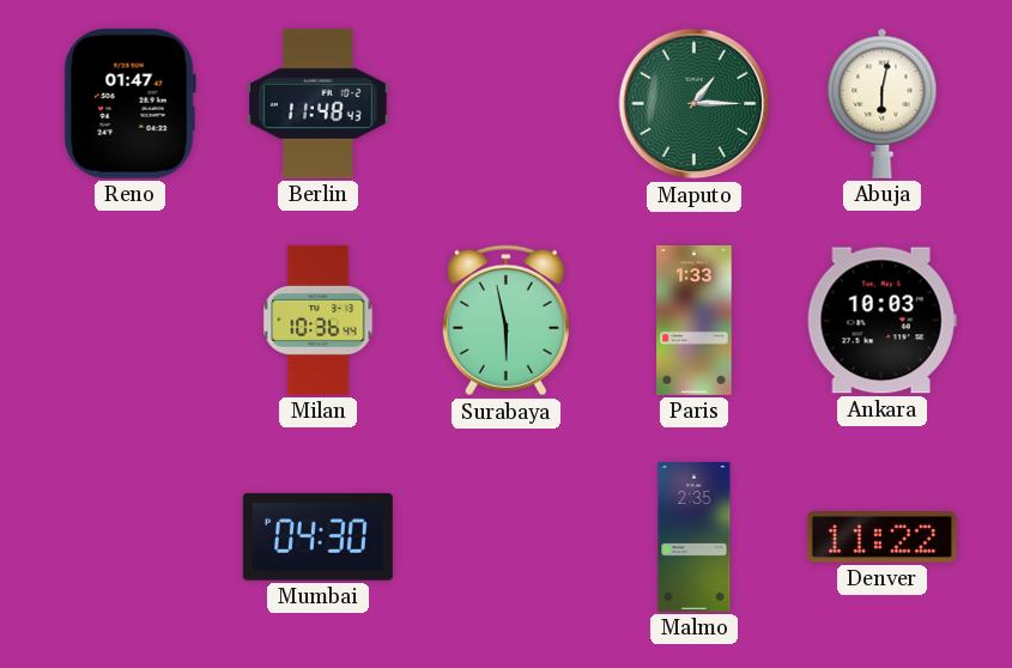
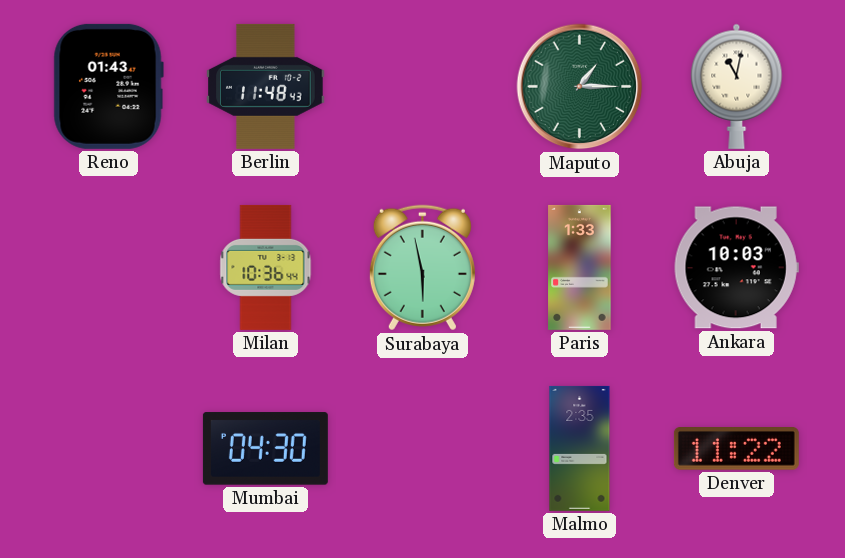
Reno: 01:47 -> 01:43 (108, 86)
Abuja: 6:02 -> 11:02 (737, 86)
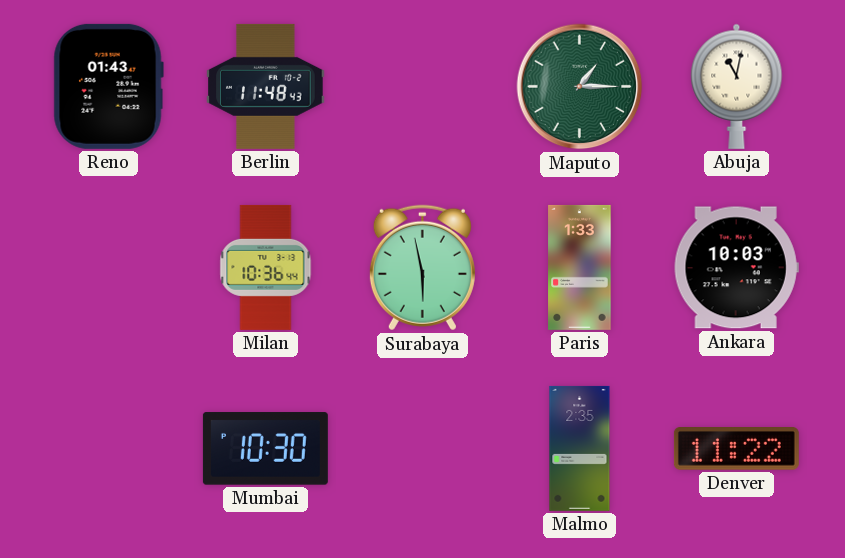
Mumbai: 04:30 -> 10:30 (265, 449)
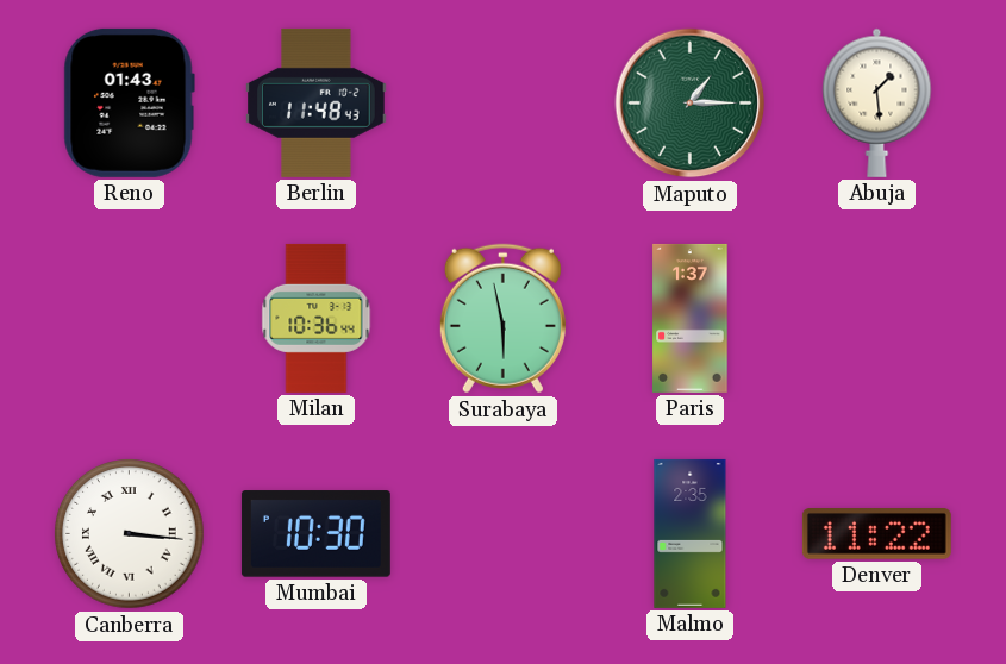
Abuja: 11:02 -> 1:29 (877, 102)
Paris: 1:33 -> 1:37 (691, 318)
Ankara: 10:03 -> none (736, 268)
Canberra: none -> 3:16 (130, 534)
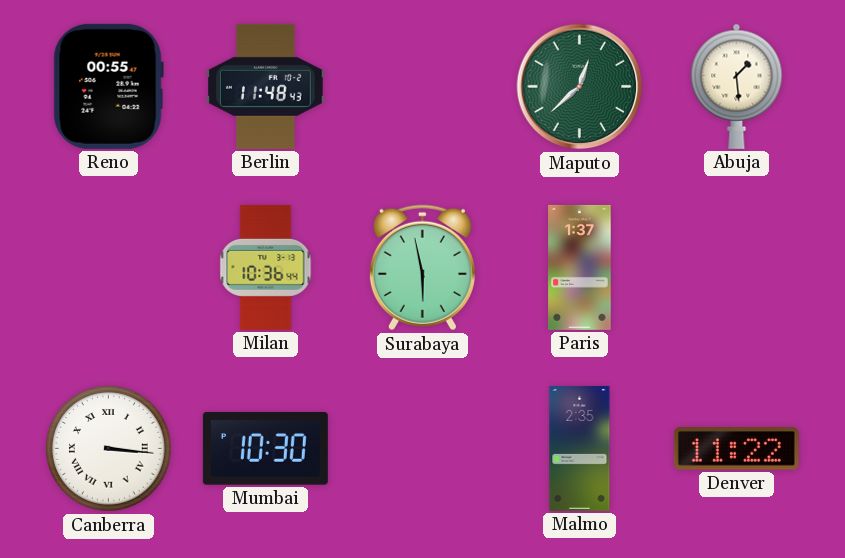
Reno: 01:43 -> 00:55 (108, 86)
Maputo: 1:15 -> 12:38 (580, 87)
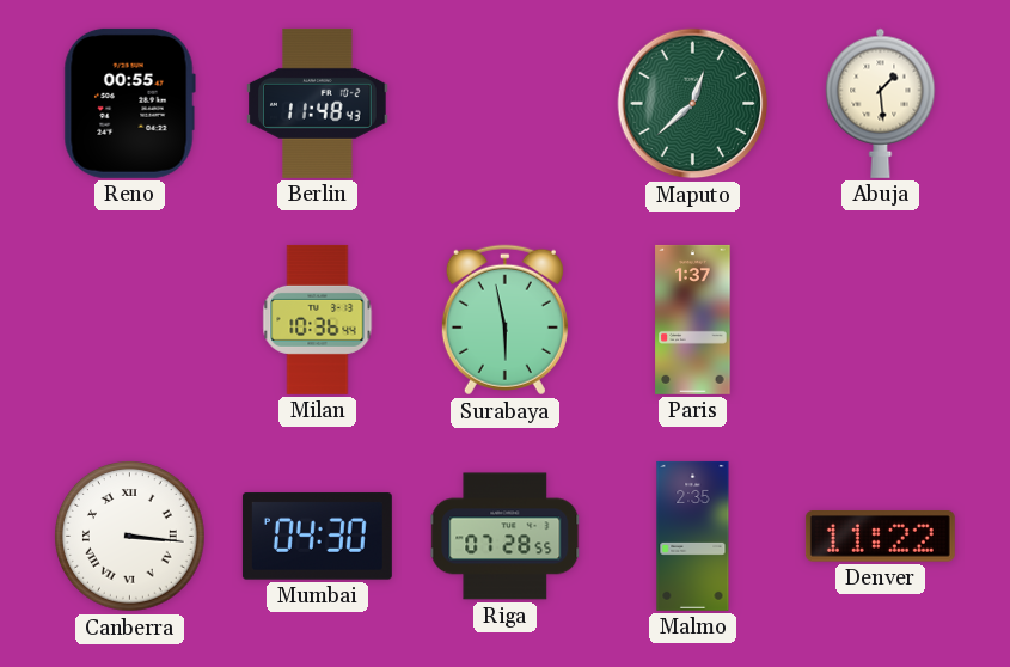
Mumbai: 10:30 -> 04:30 (317, 537)
Riga: none -> 07:28 (506, 537)
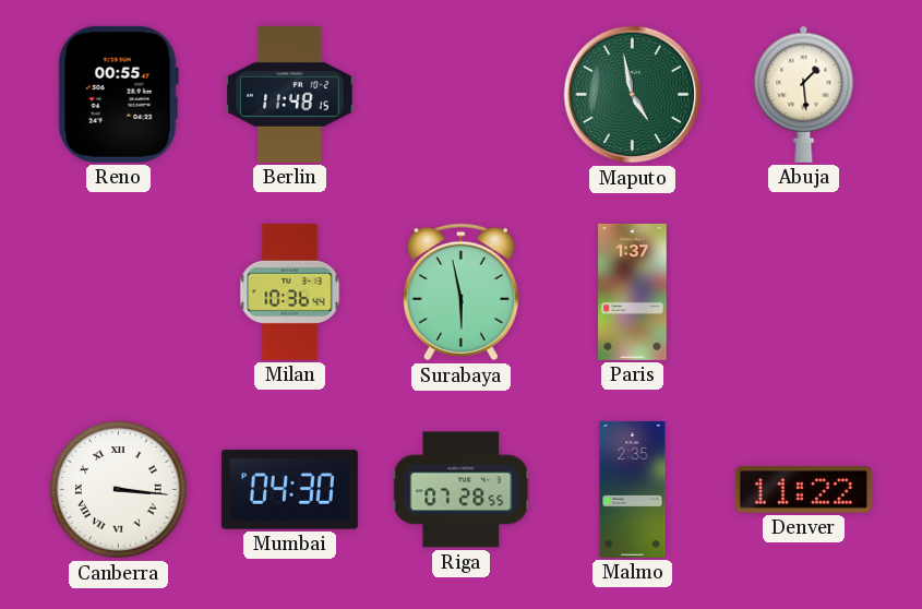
Berlin: 11:48:43 -> 11:48:15 (290, 94)
Maputo: 12:38 -> 4:58 (633, 95)
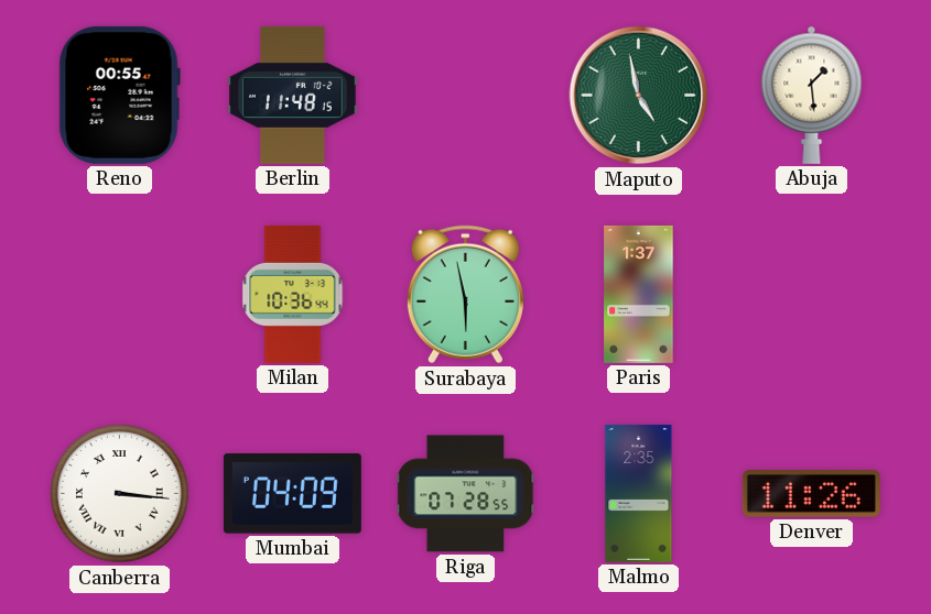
Mumbai: 04:30 -> 04:09 (292, 494)
Denver: 11:22 -> 11:26 (811, 494)
